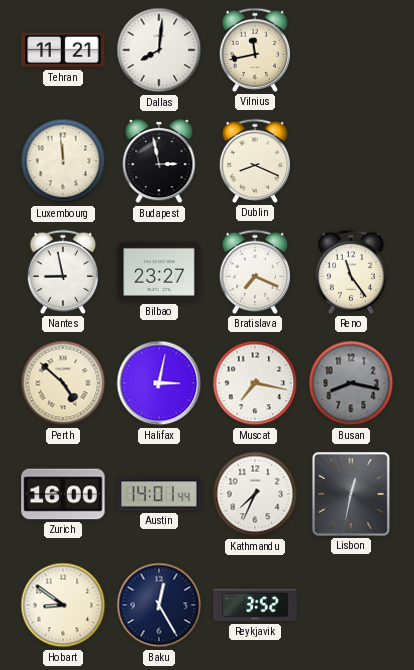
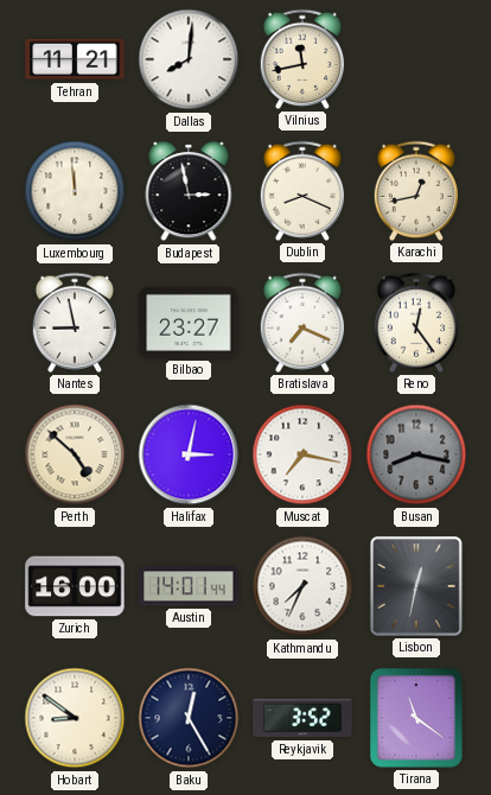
Karachi: none -> 12:43 (416, 191)
Reno: 11:24 -> 12:24 (416, 323)
Tirana: none -> 11:21 (416, 719)
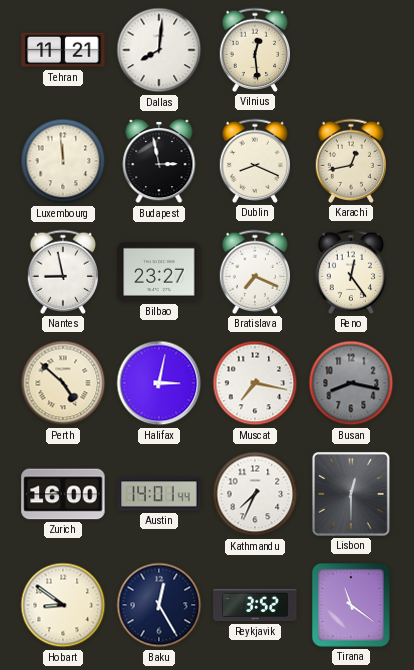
Vilnius: 11:43 -> 12:29 (255, 50)
Lisbon: 12:32 -> 12:30 (351, 494)
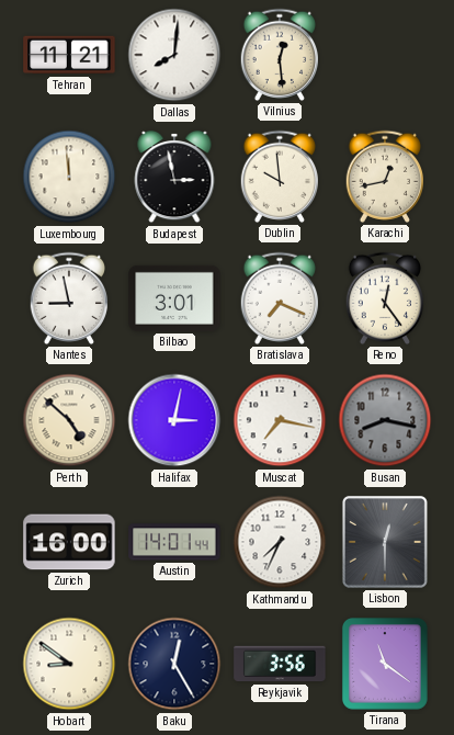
Dublin: 8:19 -> 9:59 (280, 177)
Bilbao: 23:27 -> 3:01 (174, 298)
Reykjavik: 3:52 -> 3:56 (280, 664)
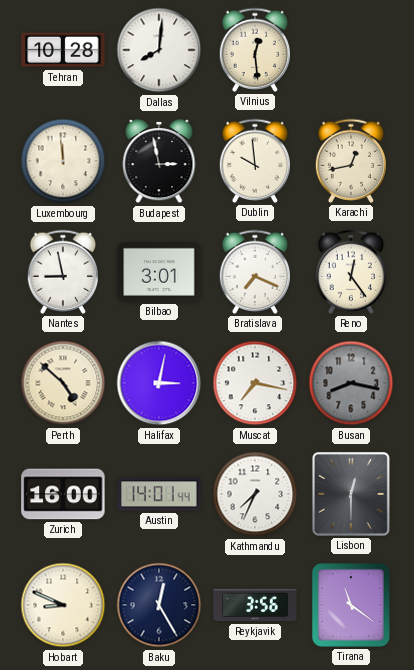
Tehran: 11:21 -> 10:28 (63, 50)
Hobart: 8:51 -> 8:49 (63, 605)
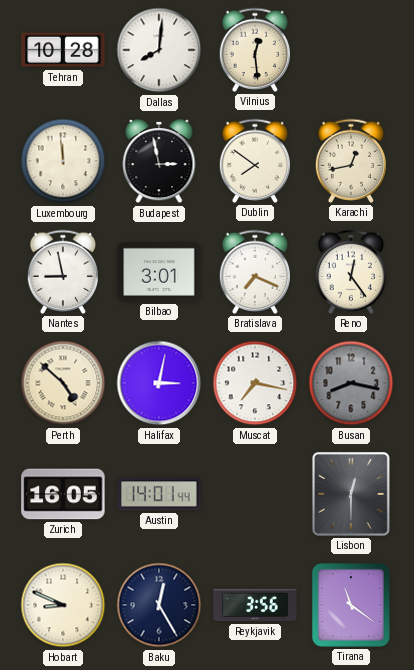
Dublin: 9:59 -> 7:51 (255, 161)
Zurich: 16:00 -> 16:05 (63, 494)
Kathmandu: 7:34 -> none (255, 494)
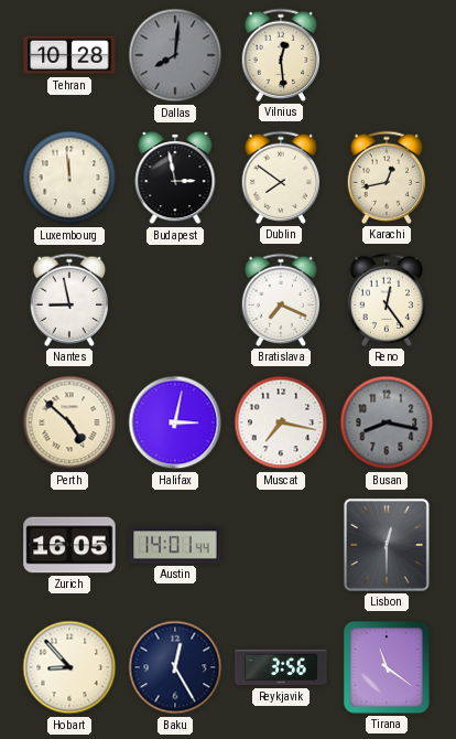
Dallas dial: white -> grey (175, 55)
Bilbao: 3:01 -> none (159, 272)
Hobart: 8:49 -> 8:53 (69, 667)
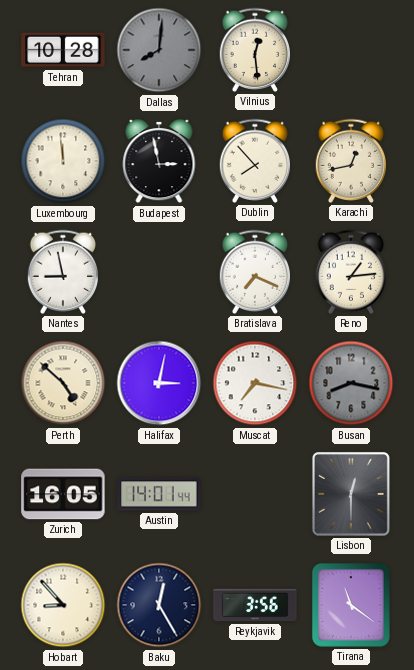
Dublin: 7:51 -> 7:53 (255, 161)
Reno: 12:24 -> 1:14 (351, 272)
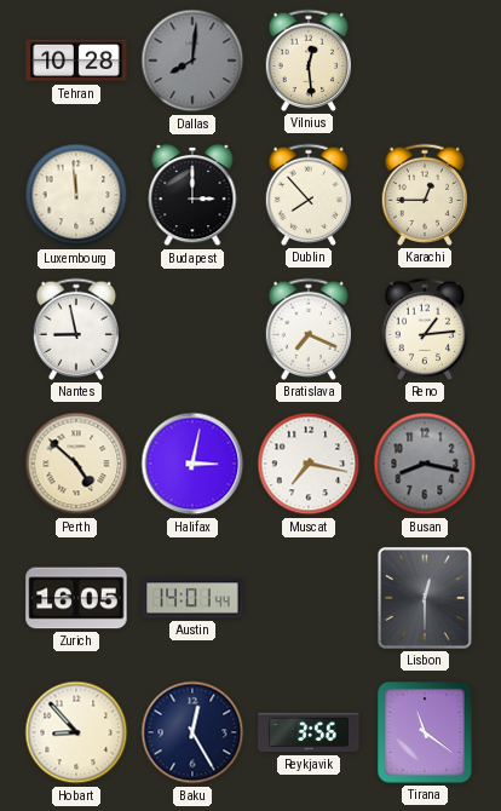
Budapest: 2:58 -> 3:00 (192, 195)
Karachi: 12:43 -> 12:45 (425, 195)
